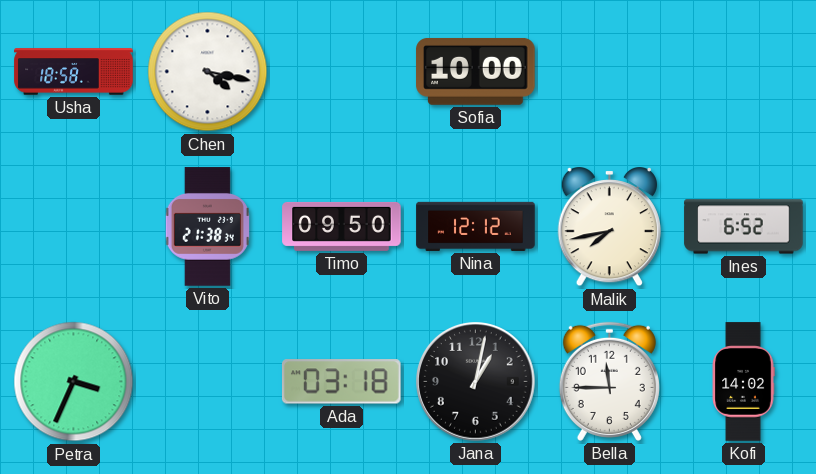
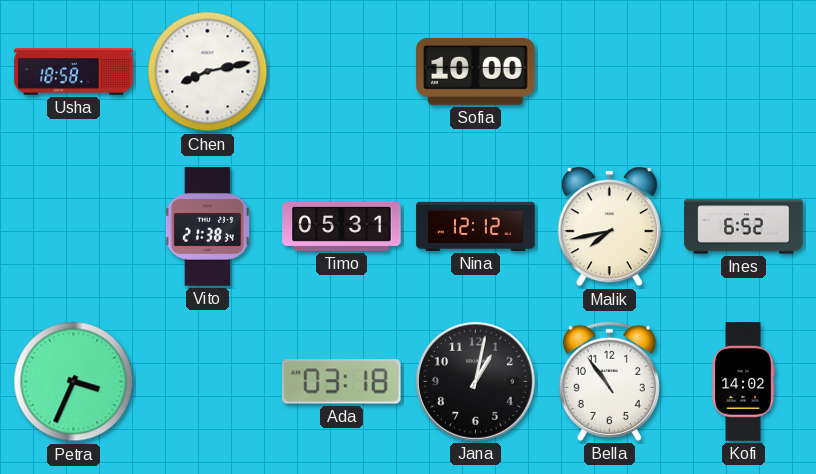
Chen: 4:17 -> 8:13 (208, 72)
Timo: 09:50 -> 05:31 (342, 226)
Bella: 11:45 -> 10:54 (609, 381)
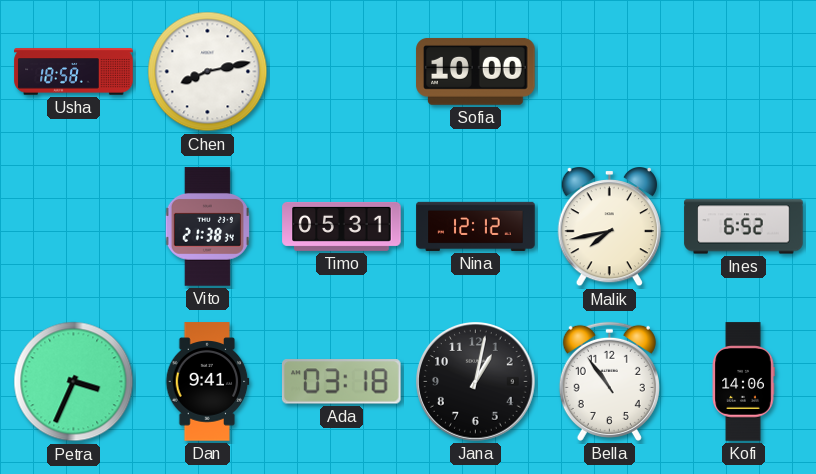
Dan: none -> 9:41 (208, 382)
Kofi: 14:02 -> 14:06 (743, 382)
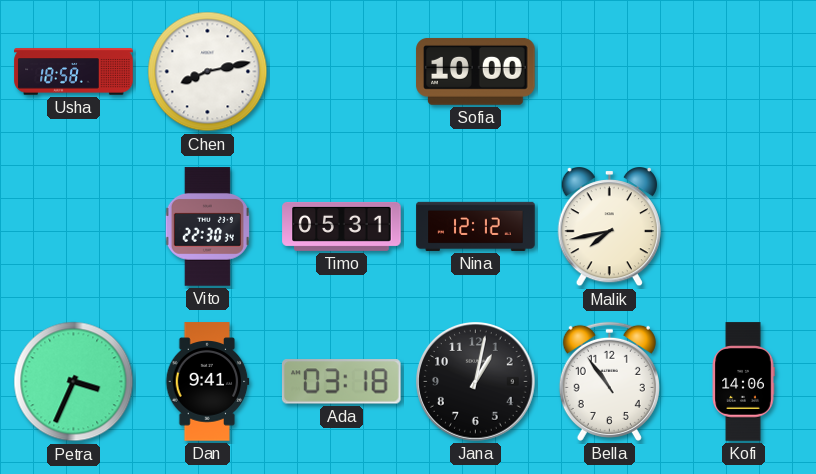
Vito: 21:38 -> 22:30 (207, 227)
Ines: 6:52 -> none (744, 227)
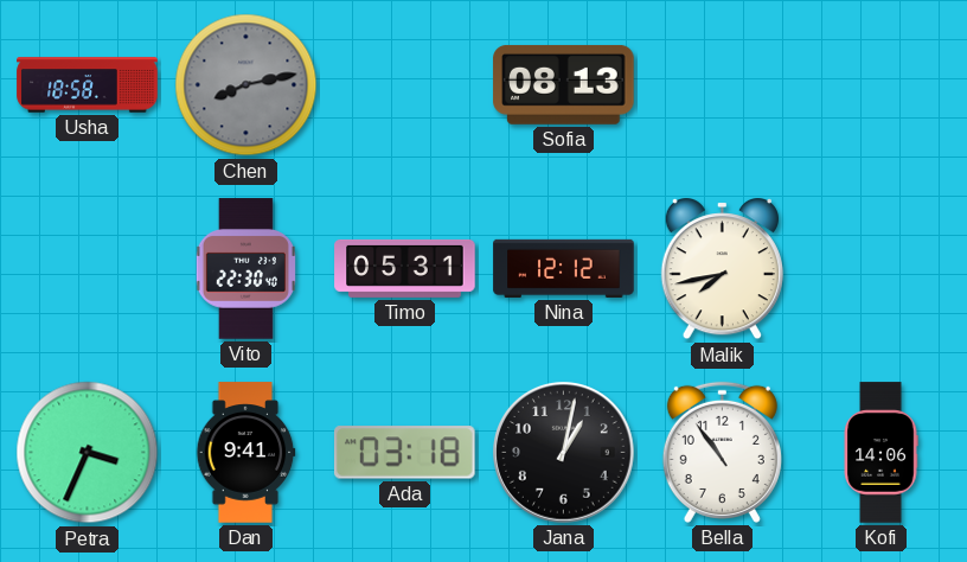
Chen dial: white -> grey (246, 85)
Sofia: 10:00 -> 08:13 (564, 84)
Vito: 22:30:34 -> 22:30:40 (245, 269)
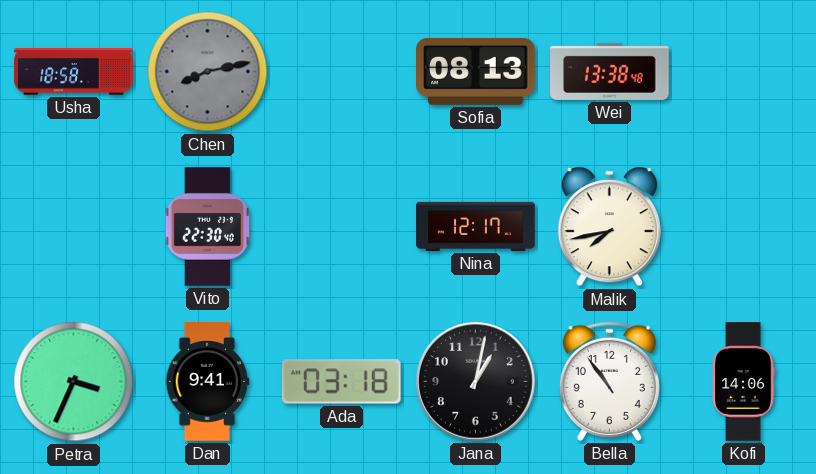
Wei: none -> 13:38 (610, 71)
Timo: 05:31 -> none (405, 268)
Nina: 12:12 -> 12:17 (476, 226)
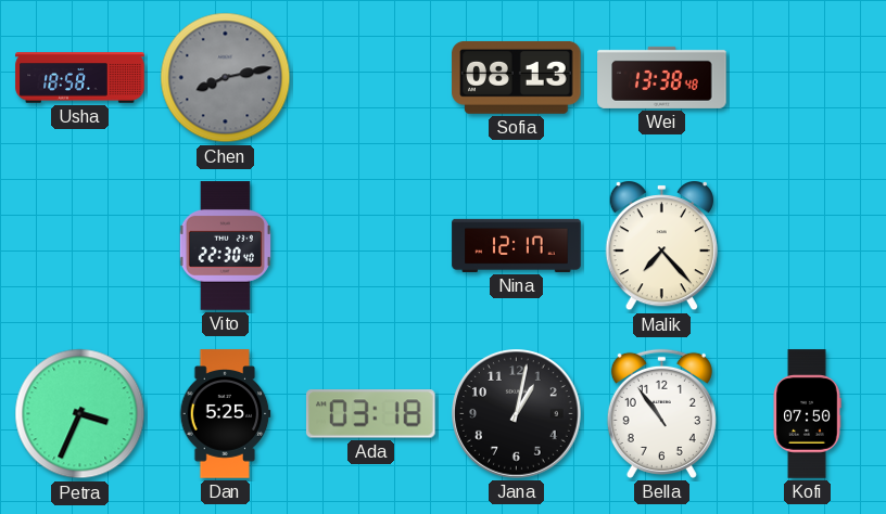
Malik: 7:43 -> 7:23 (661, 247)
Dan: 9:41 -> 5:25 (226, 414)
Kofi: 14:06 -> 07:50 (807, 414)
